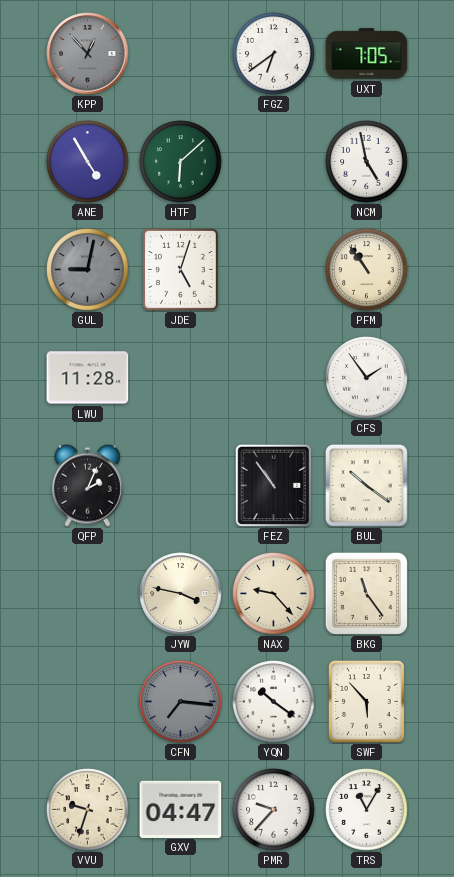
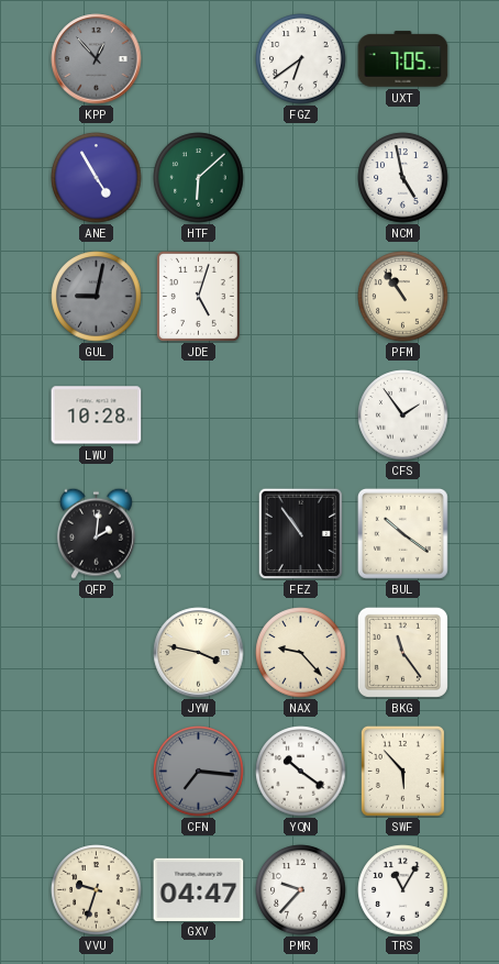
LWU: 11:28 -> 10:28 (97, 415)
QFP: 2:04 -> 2:01 (96, 533)
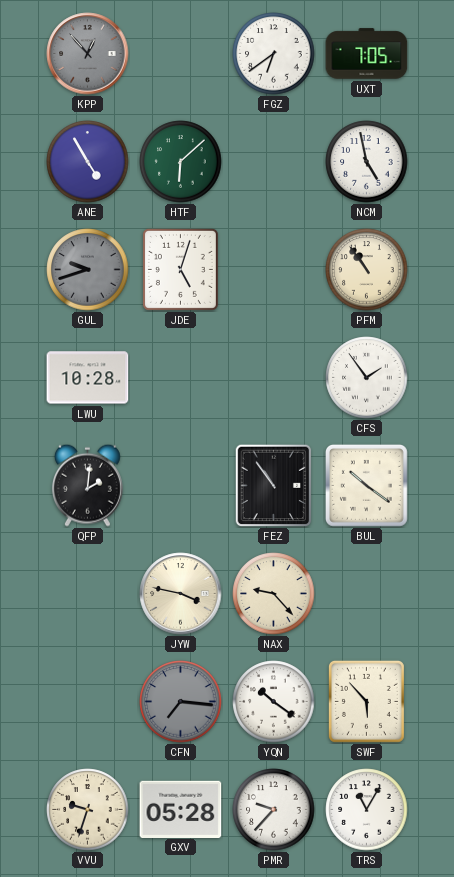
GUL: 9:02 -> 9:42 (88, 270)
BKG: 11:24 -> none (402, 652)
GXV: 04:47 -> 05:28 (181, 809)
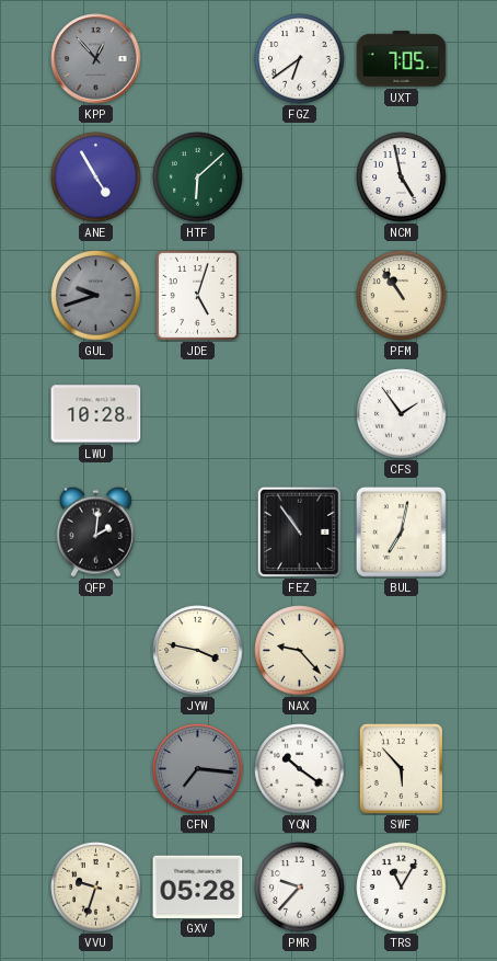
BUL: 10:21 -> 7:02 (401, 531)
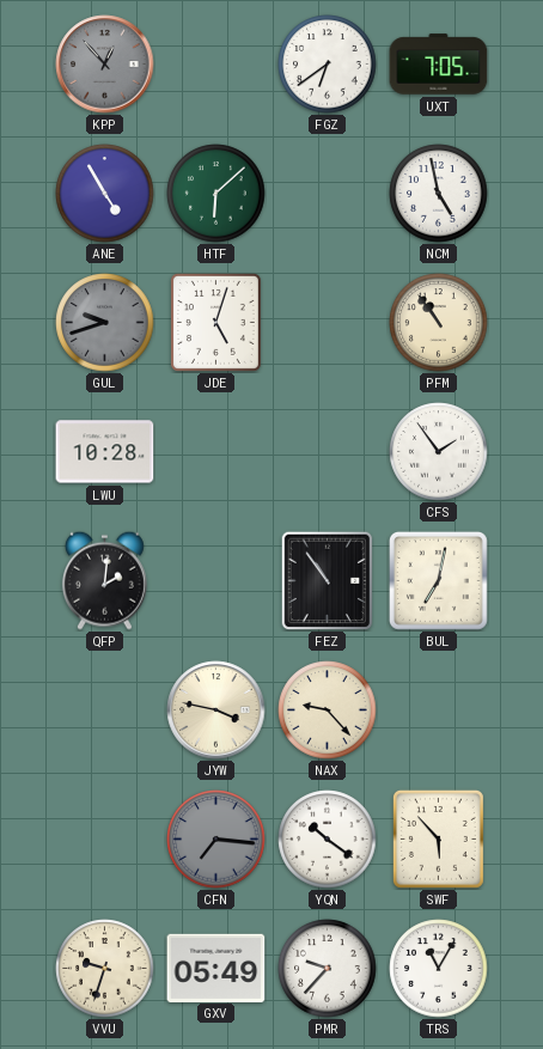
GXV: 05:28 -> 05:49 (216, 968)
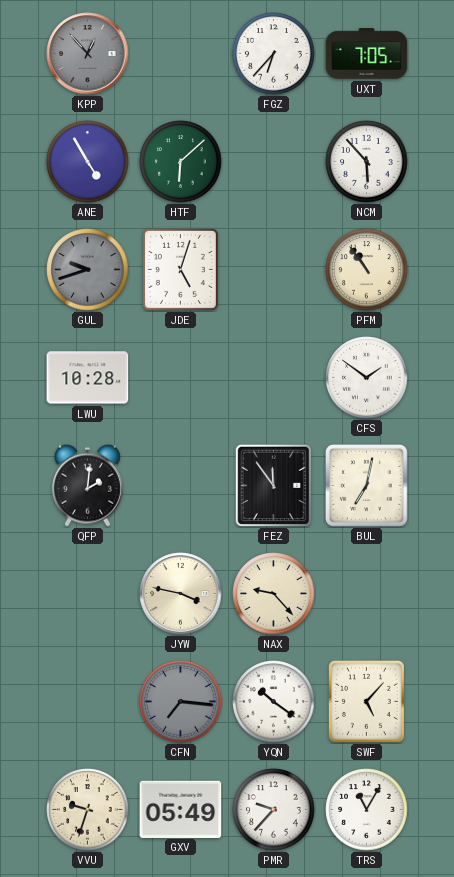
FGZ: 6:39 -> 6:37 (274, 54)
NCM: 4:58 -> 5:53 (367, 162)
CFS: 1:54 -> 1:51 (367, 378)
FEZ: 10:54 -> 11:54 (274, 485)
SWF: 5:53 -> 5:07 (366, 701)
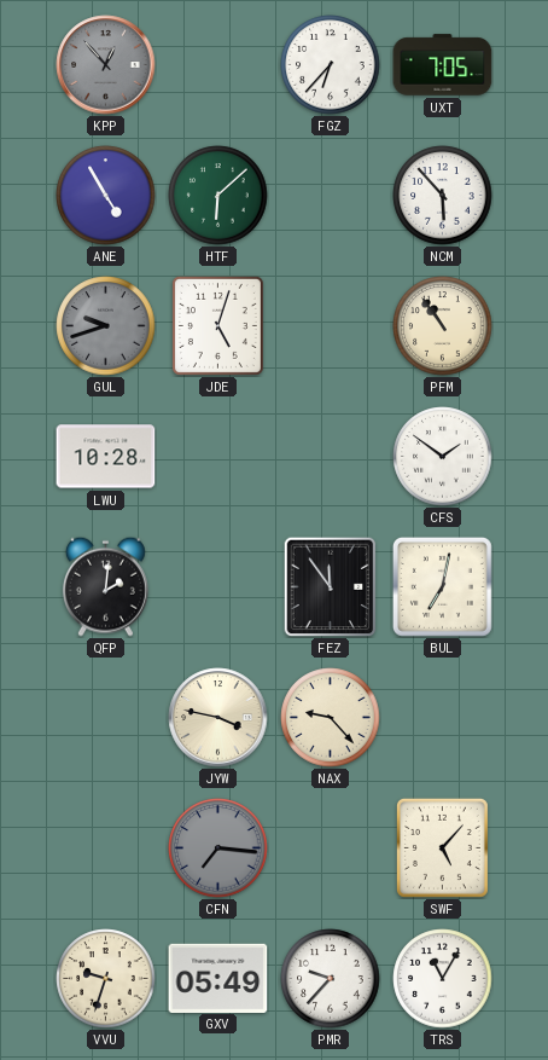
YQN: 10:21 -> none (274, 702)
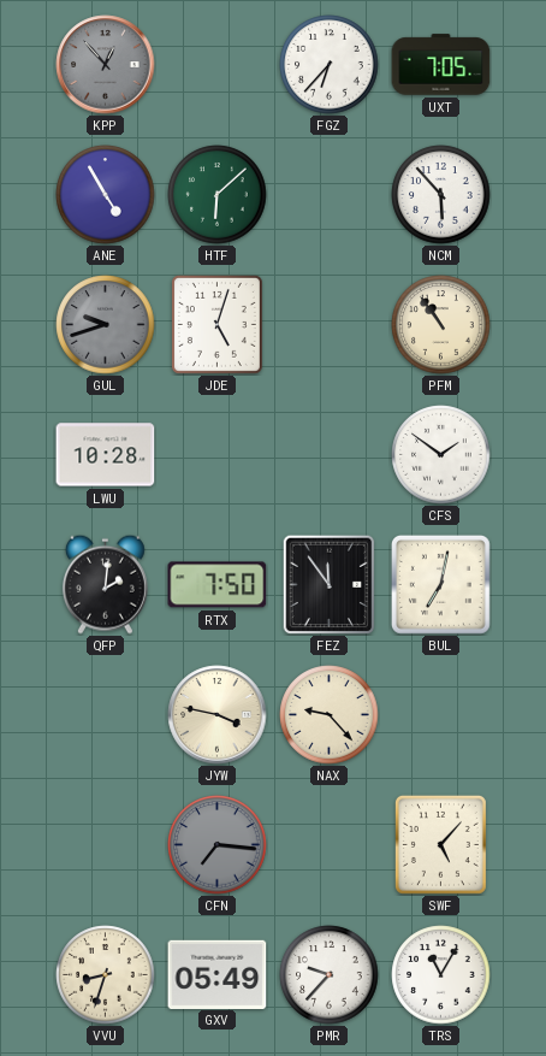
RTX: none -> 7:50 (218, 585)
VVU: 9:33 -> 8:33 (106, 975)
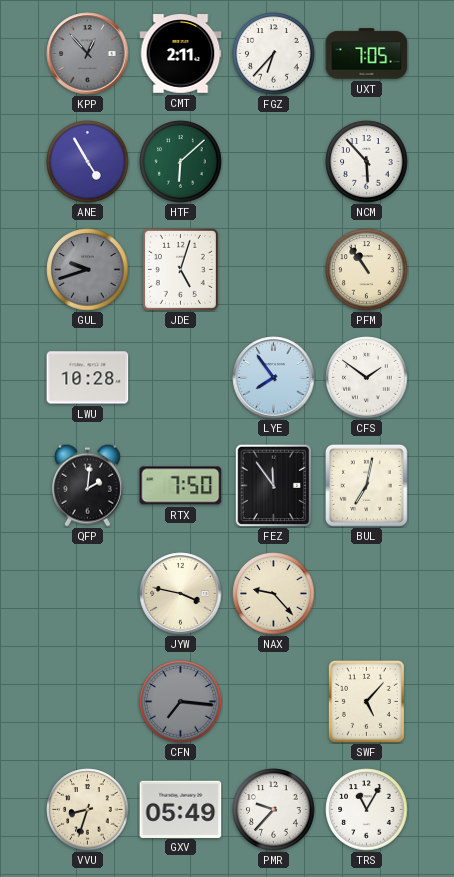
CMT: none -> 2:11 (181, 54)
LYE: none -> 7:54 (274, 378)
